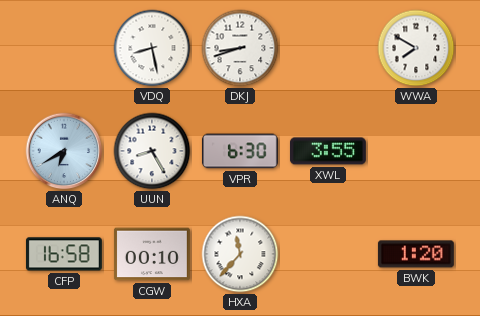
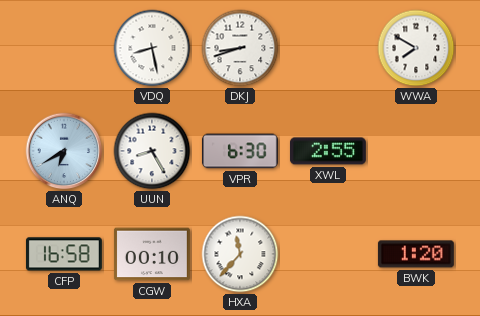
XWL: 3:55 -> 2:55 (328, 151)
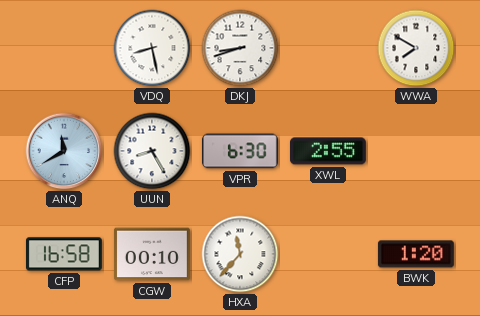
ANQ: 6:40 -> 11:40 (64, 151)
